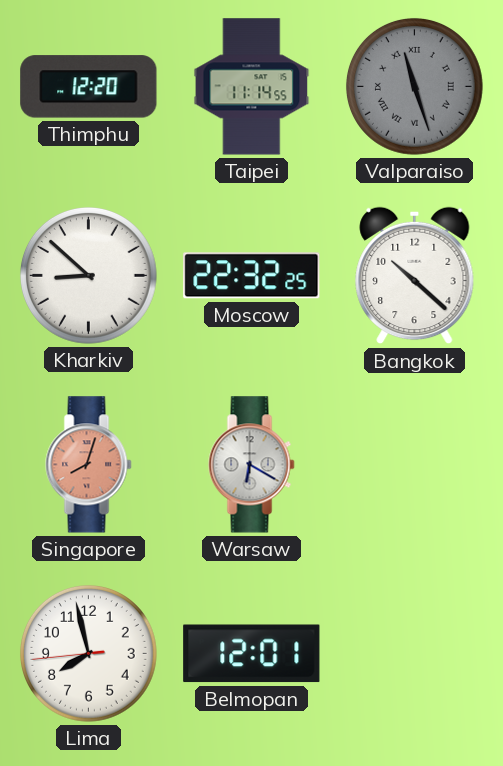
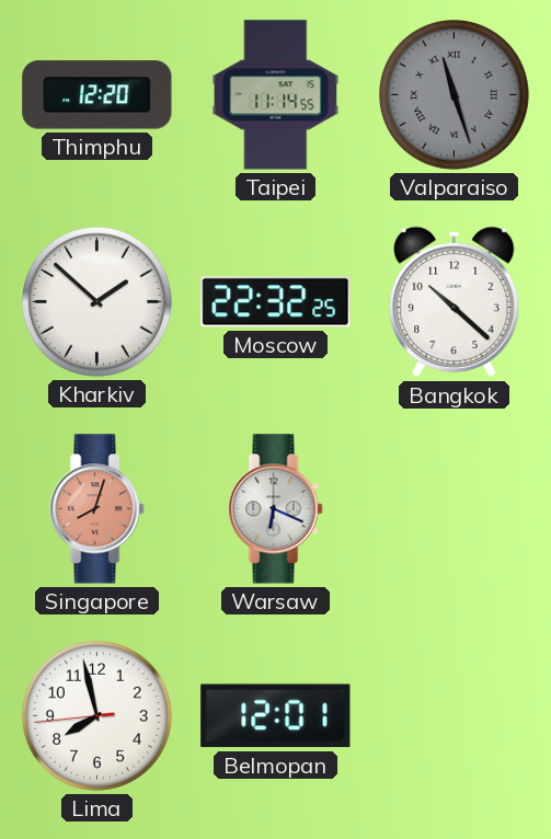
Kharkiv: 8:52 -> 1:52 (96, 301)
Warsaw: 6:20 -> 6:19 (276, 509)
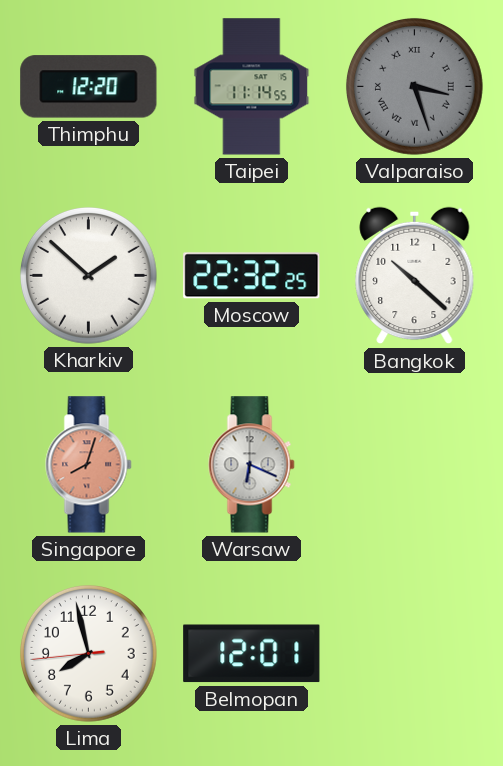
Valparaiso: 11:27 -> 3:27 (414, 86)
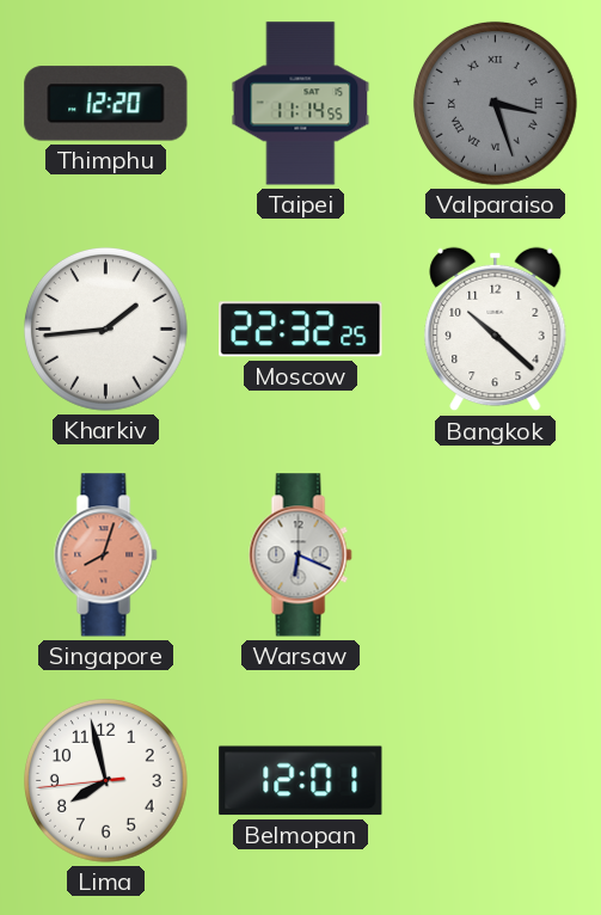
Kharkiv: 1:52 -> 1:44 (105, 328)
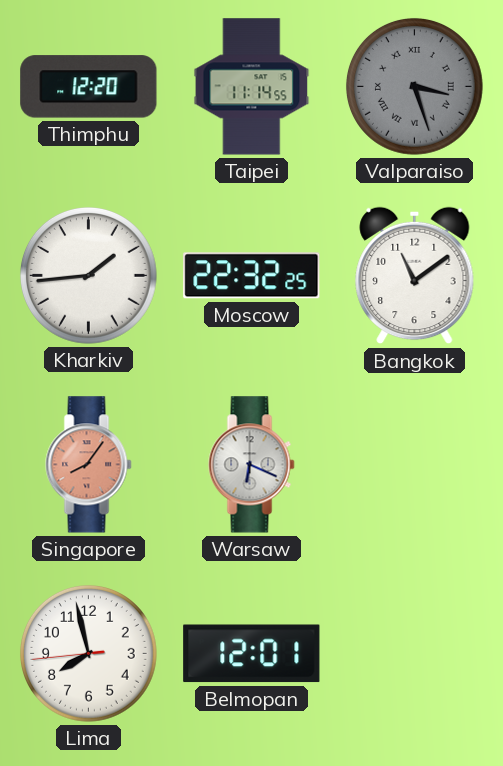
Bangkok: 10:22 -> 11:09 (415, 276)
Singapore: 8:03 -> 8:06 (89, 465)
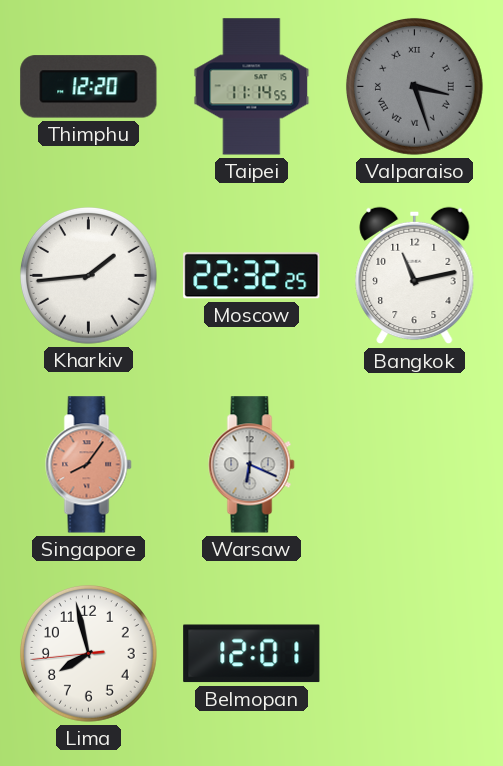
Bangkok: 11:09 -> 11:13 (415, 276)
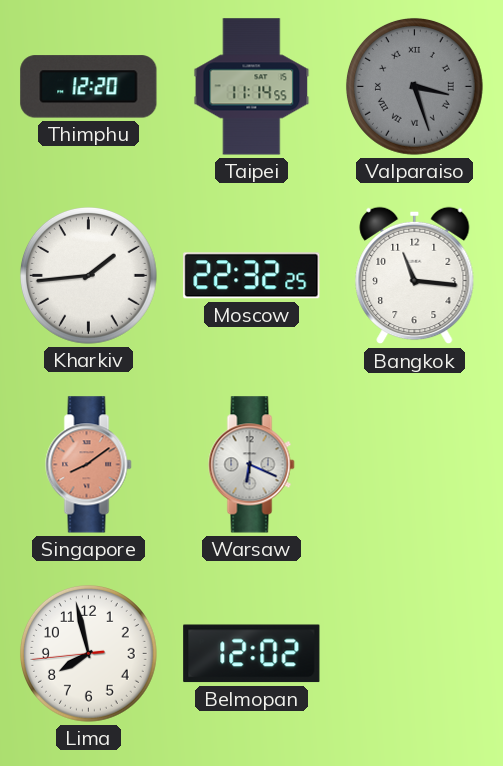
Bangkok: 11:13 -> 11:16 (415, 276)
Singapore: 8:06 -> 8:09 (89, 465)
Belmopan: 12:01 -> 12:02 (252, 654)
